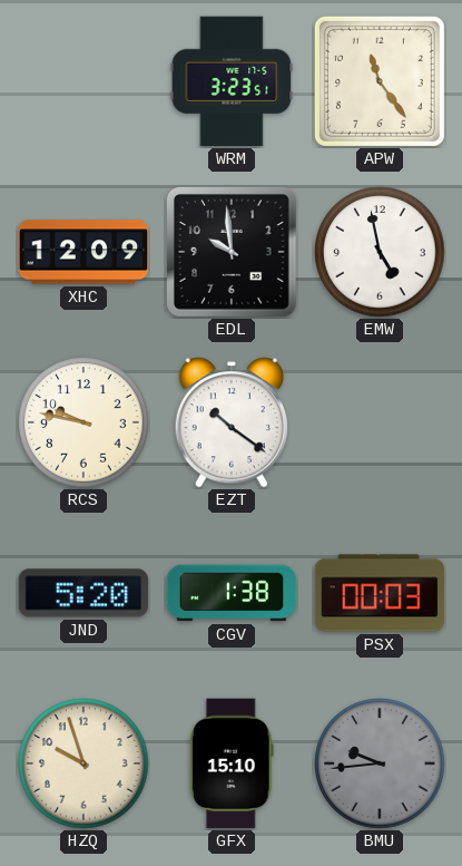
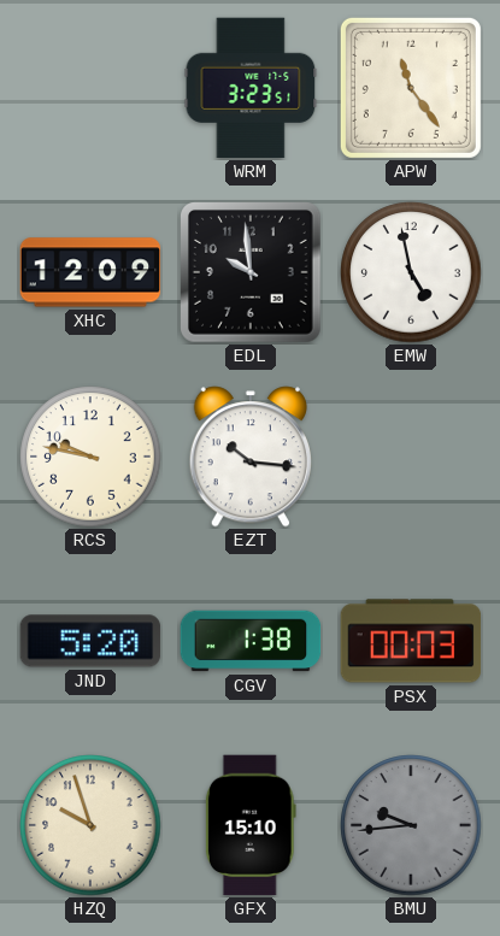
EZT: 10:21 -> 10:16 (251, 457)
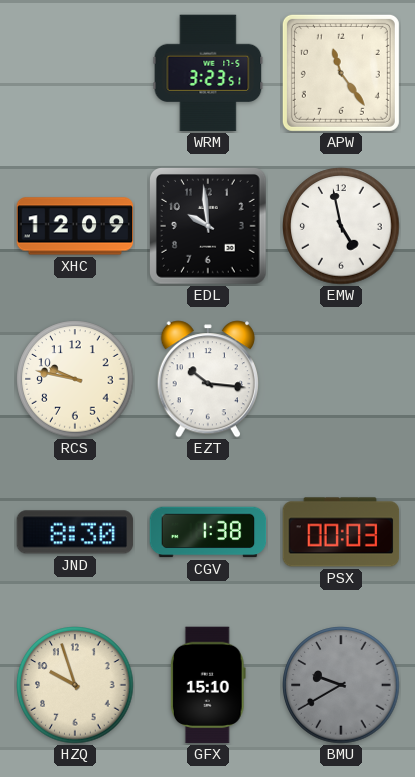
JND: 5:20 -> 8:30 (75, 532)
BMU: 9:44 -> 9:40 (341, 685)
